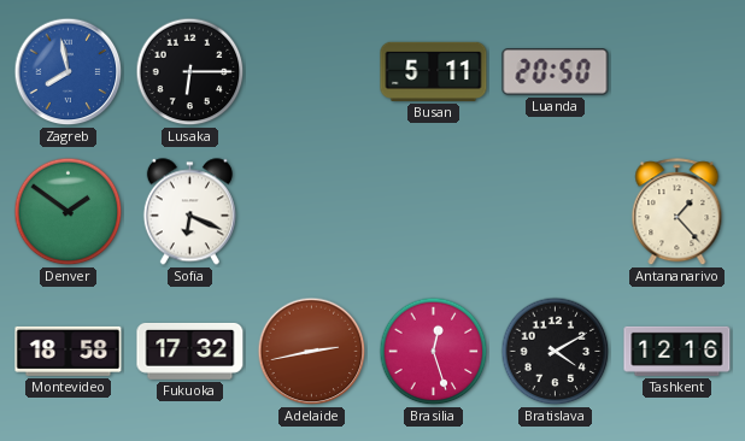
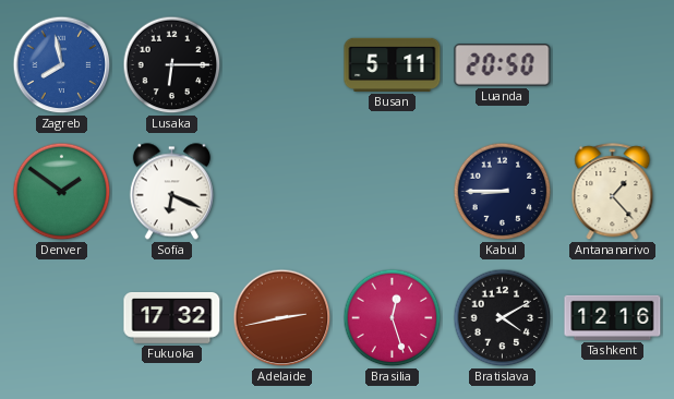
Kabul: none -> 8:45 (503, 192)
Montevideo: 18:58 -> none (69, 351)
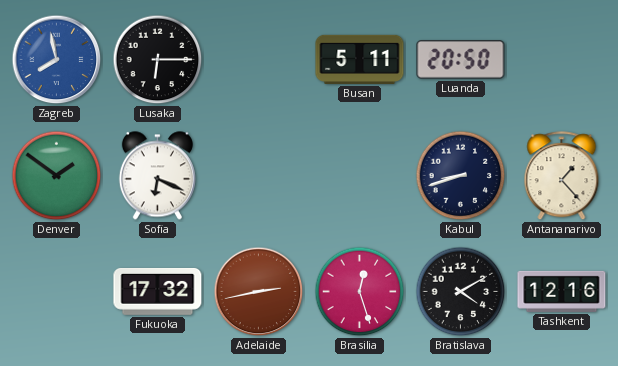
Kabul: 8:45 -> 8:42 (461, 176)
